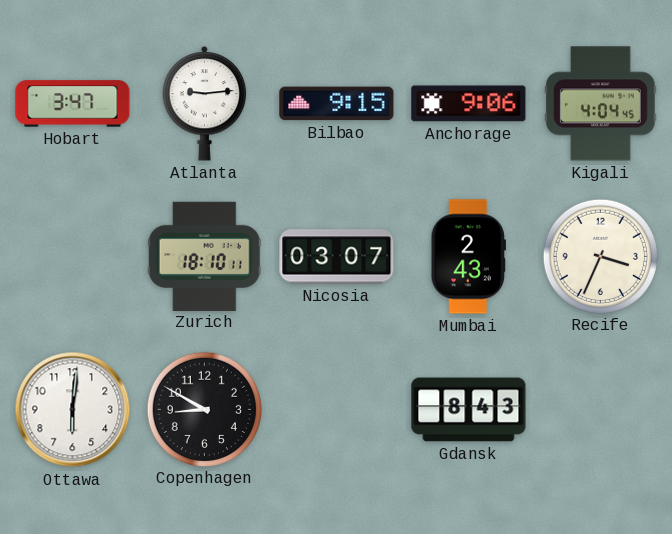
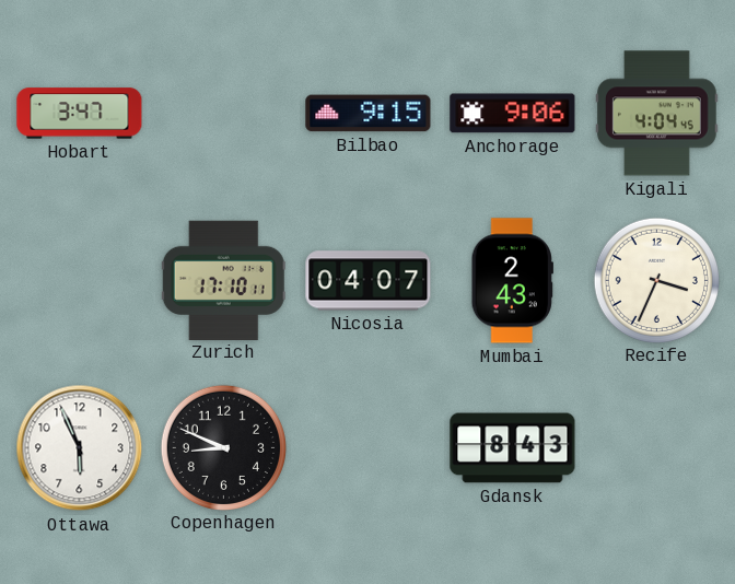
Atlanta: 9:14 -> none (205, 103)
Zurich: 18:10 -> 17:10 (223, 280)
Nicosia: 03:07 -> 04:07 (369, 281)
Ottawa: 6:01 -> 5:56 (80, 448)
Copenhagen: 8:50 -> 8:49 (223, 447)
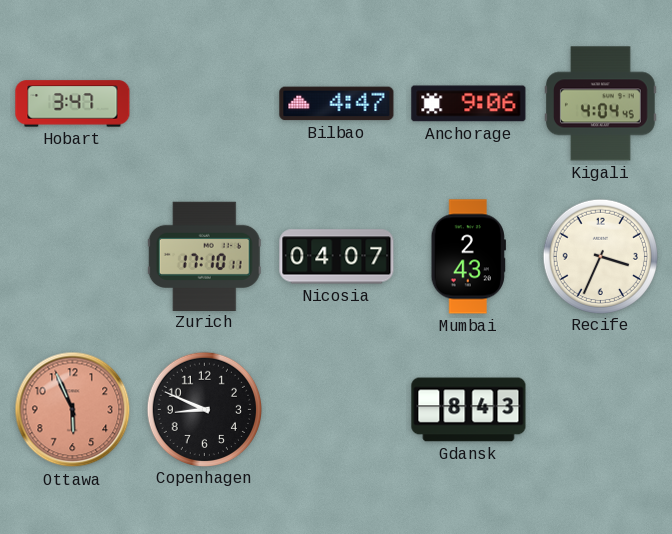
Bilbao: 9:15 -> 4:47 (337, 104)
Ottawa dial: white -> salmon (73, 410)
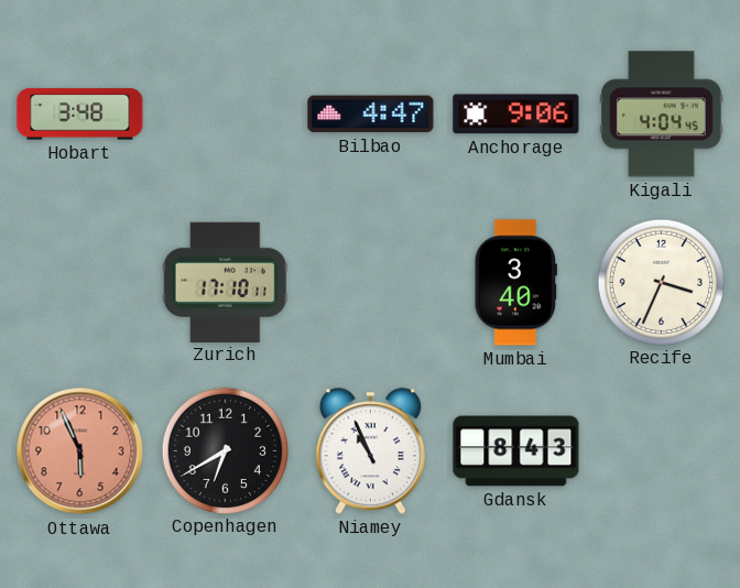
Hobart: 3:47 -> 3:48 (80, 115)
Nicosia: 04:07 -> none (337, 257)
Mumbai: 2:43 -> 3:40 (515, 283)
Copenhagen: 8:49 -> 6:40 (225, 450)
Niamey: none -> 10:56 (370, 451)
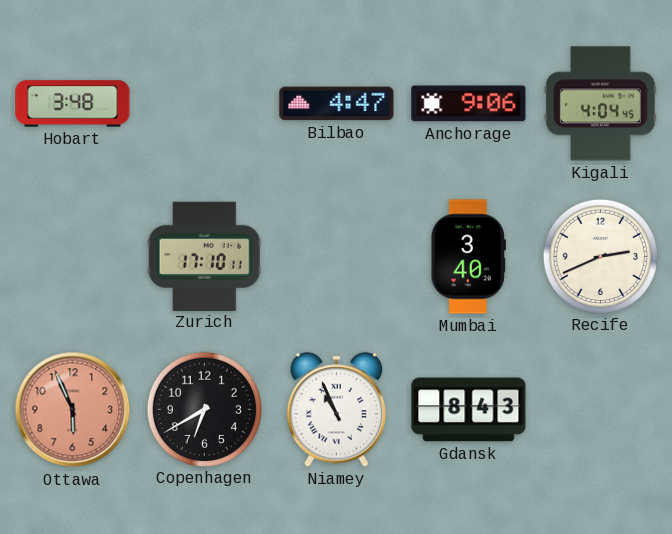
Recife: 3:34 -> 2:41 (600, 256)
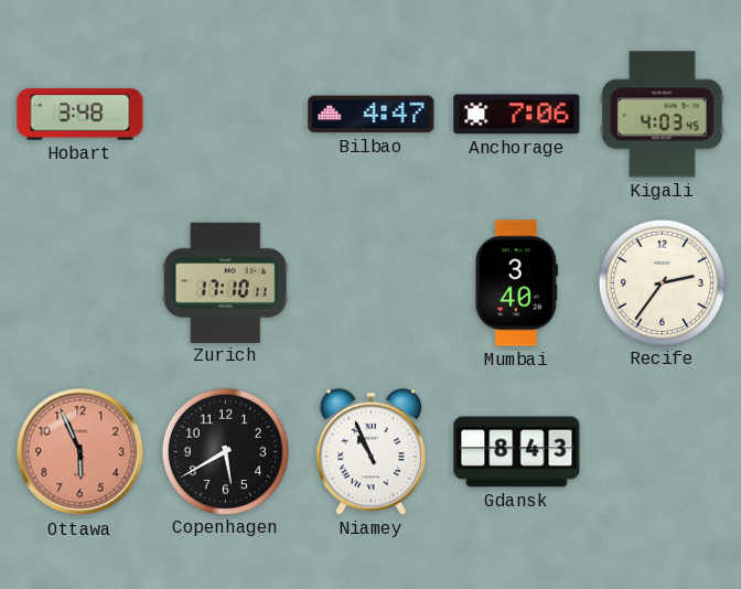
Anchorage: 9:06 -> 7:06 (517, 115)
Kigali: 4:04 -> 4:03 (662, 115)
Recife: 2:41 -> 2:36 (662, 282)
Copenhagen: 6:40 -> 5:40 (225, 451)
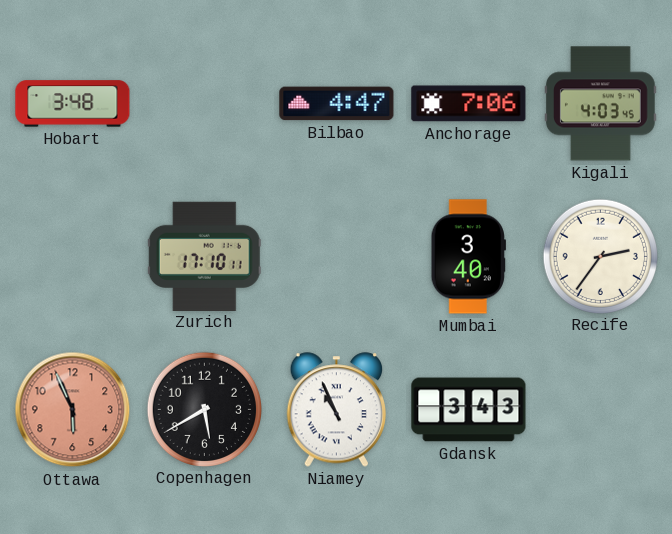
Gdansk: 8:43 -> 3:43 (469, 410)
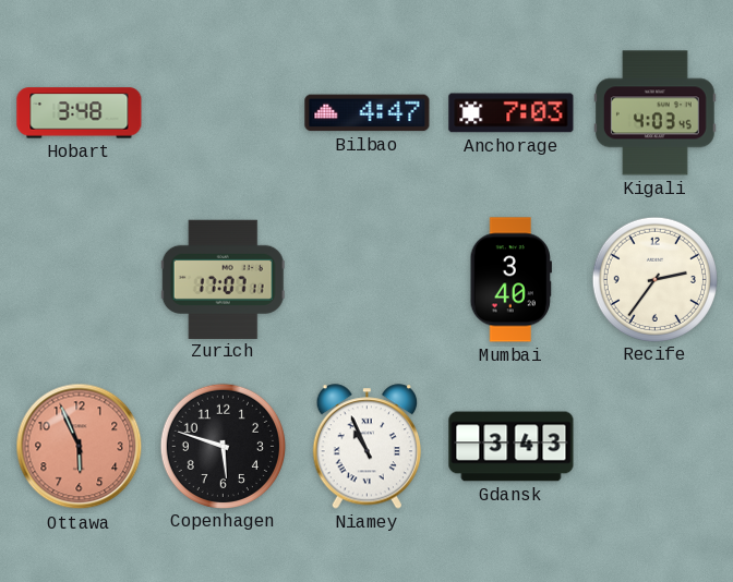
Anchorage: 7:06 -> 7:03 (512, 113)
Zurich: 17:10 -> 17:07 (223, 279)
Copenhagen: 5:40 -> 5:48 (223, 446)
